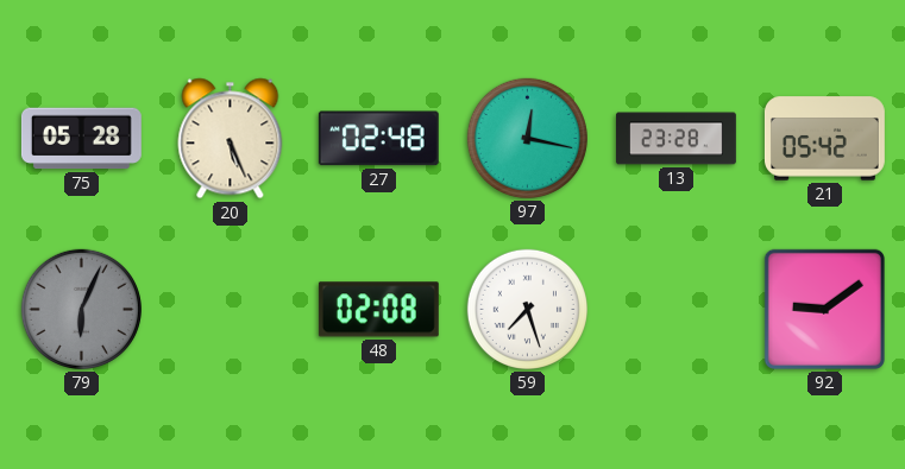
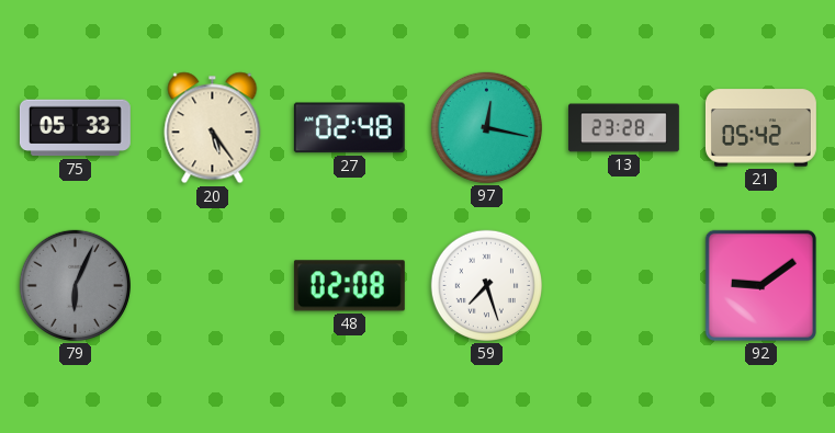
75: 05:28 -> 05:33 (75, 128)
20: 5:26 -> 5:24 (213, 128)
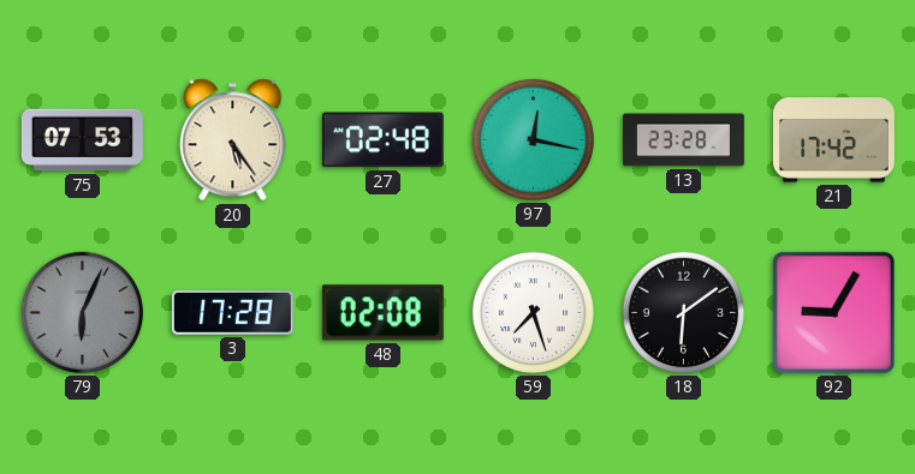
75: 05:33 -> 07:53 (82, 140)
21: 05:42 -> 17:42 (833, 140)
3: none -> 17:28 (232, 313)
18: none -> 6:09 (683, 312)
92: 9:09 -> 9:05 (833, 312)
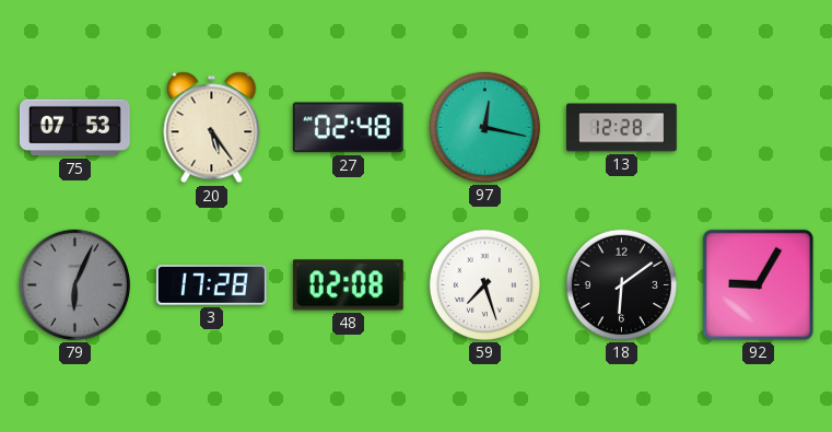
13: 23:28 -> 12:28 (621, 128)
21: 17:42 -> none (833, 140)
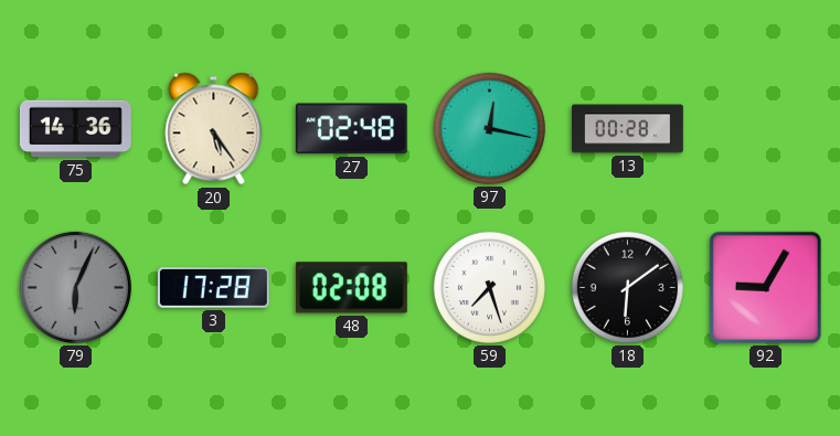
75: 07:53 -> 14:36 (75, 129)
13: 12:28 -> 00:28 (627, 129)
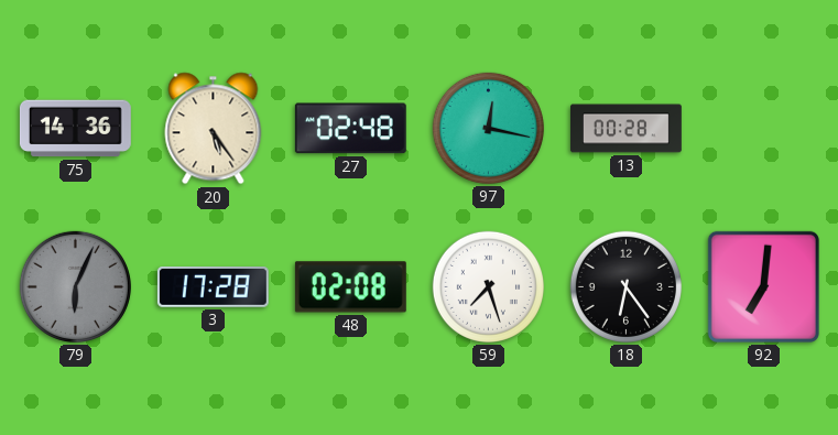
18: 6:09 -> 6:24 (625, 286)
92: 9:05 -> 7:01 (763, 286)
